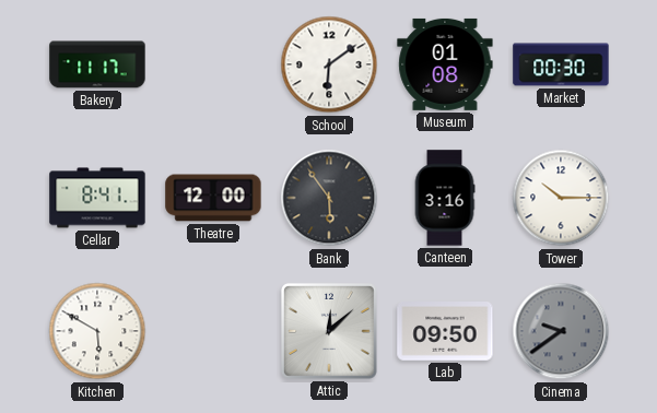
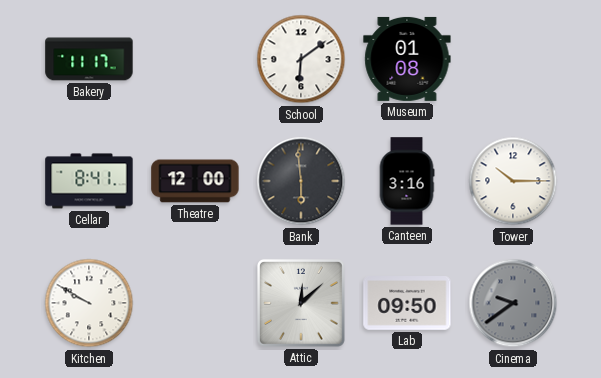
Market: 00:30 -> none (561, 64)
Bank: 5:54 -> 5:59 (301, 181)
Kitchen: 5:50 -> 9:50 (89, 303)
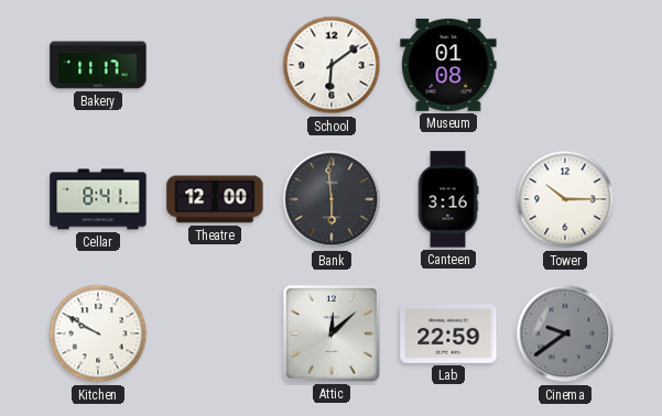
Lab: 09:50 -> 22:59 (448, 335)
